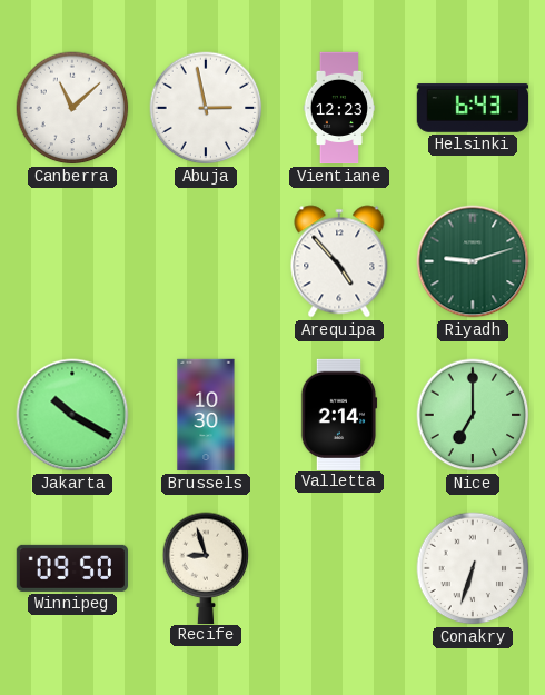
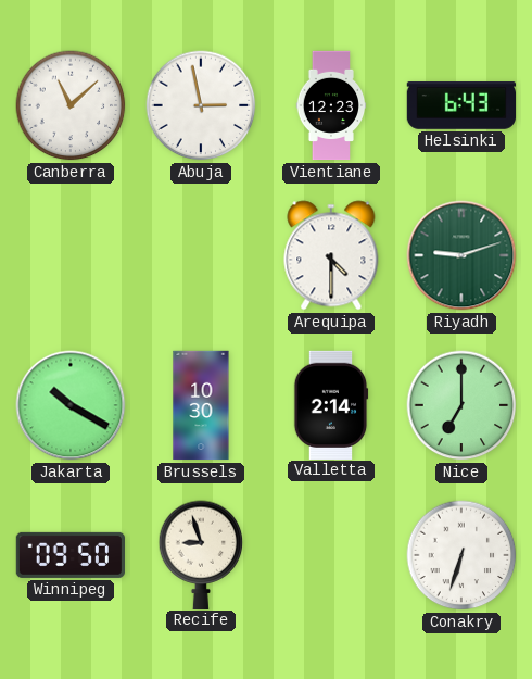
Arequipa: 4:53 -> 4:30 (331, 255)
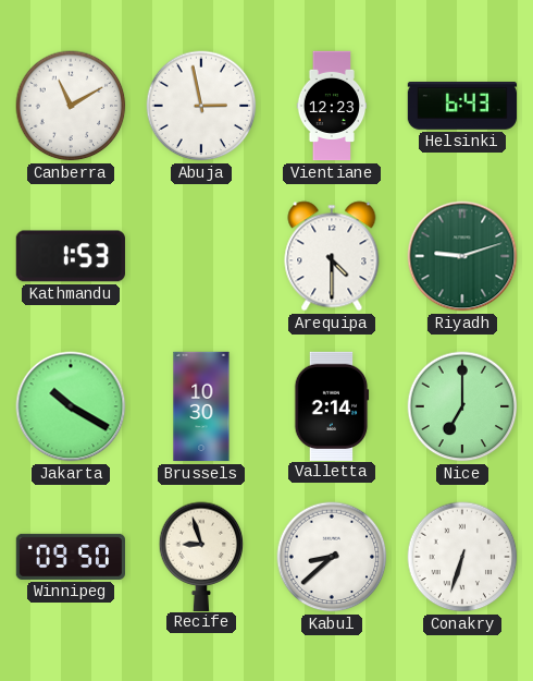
Canberra: 11:08 -> 11:10 (71, 106)
Kathmandu: none -> 1:53 (71, 256)
Kabul: none -> 8:38 (332, 557)
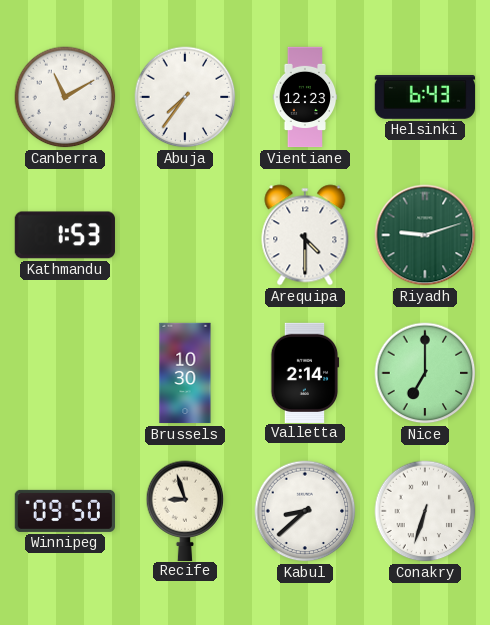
Abuja: 2:58 -> 7:36 (185, 97)
Jakarta: 10:20 -> none (71, 406)
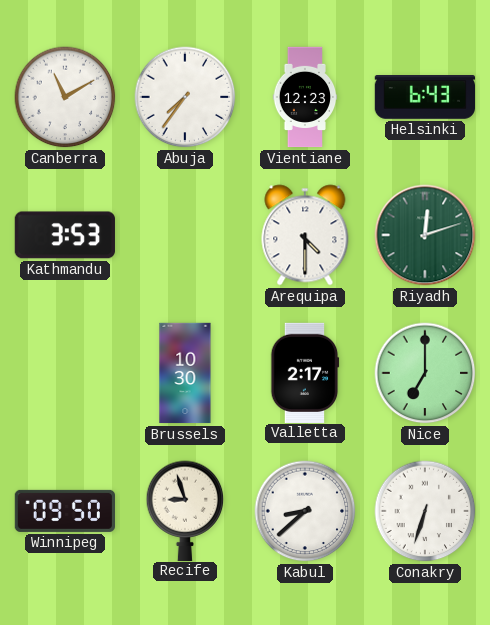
Kathmandu: 1:53 -> 3:53 (65, 235)
Riyadh: 9:12 -> 12:12 (425, 235)
Valletta: 2:14 -> 2:17 (305, 372)
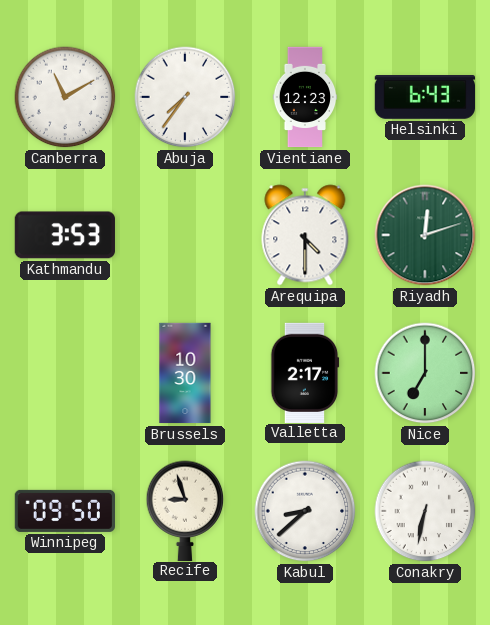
Conakry: 6:33 -> 6:32 (425, 511)
